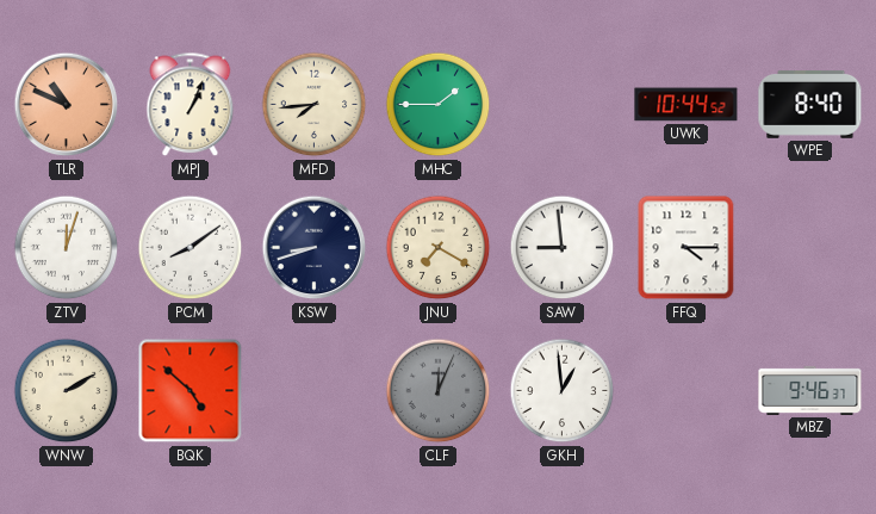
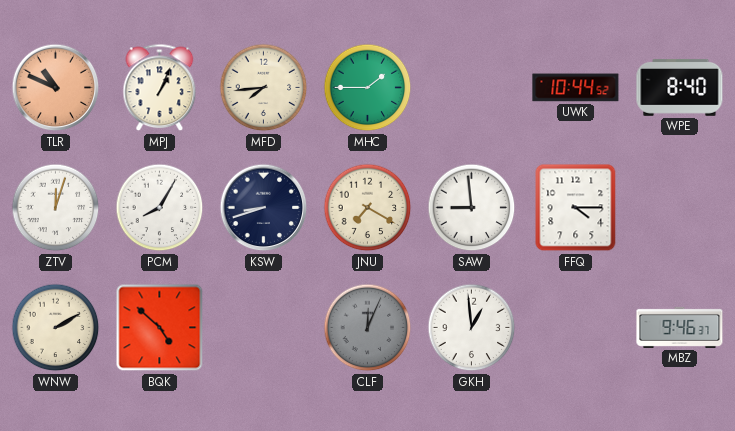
PCM: 8:09 -> 8:05 (160, 208)
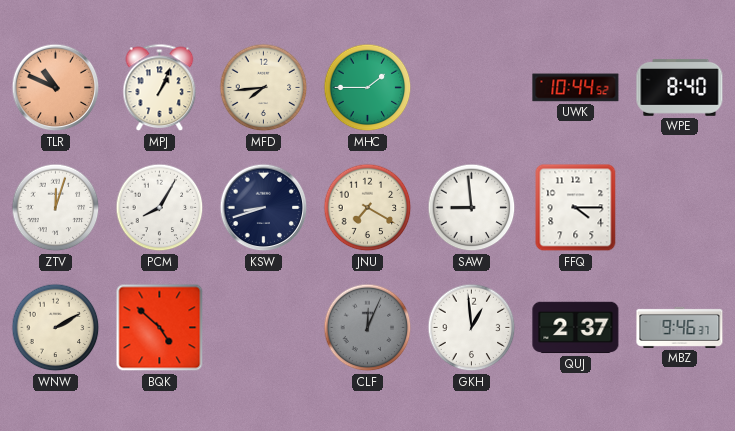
QUJ: none -> 2:37 (576, 328)
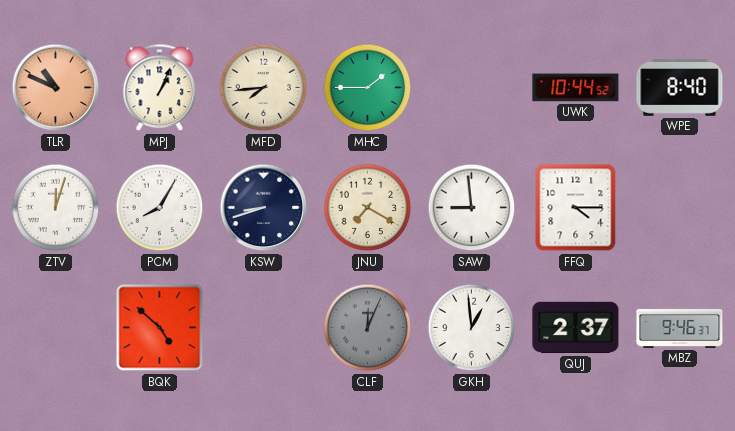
WNW: 2:10 -> none (56, 328)
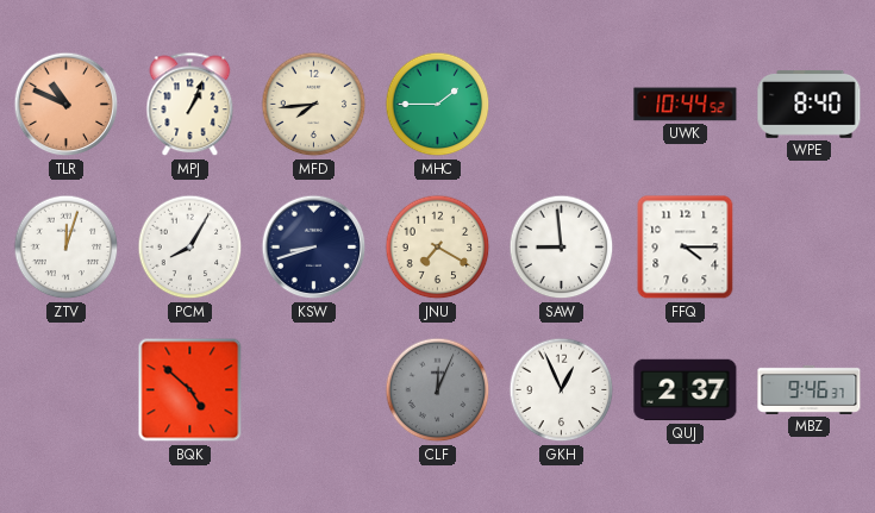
GKH: 12:59 -> 12:56 (562, 390)
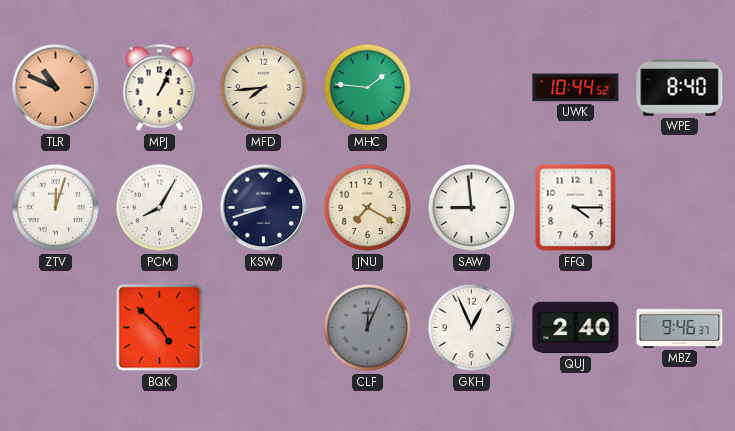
MHC: 1:45 -> 1:46 (368, 88)
QUJ: 2:37 -> 2:40 (576, 328)
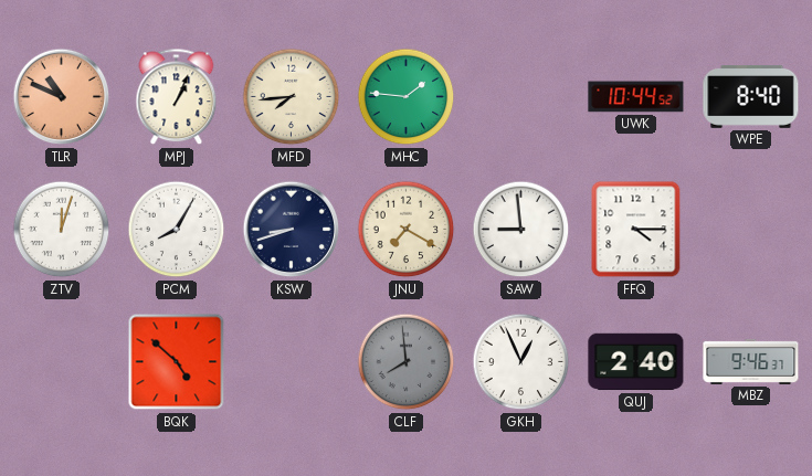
CLF: 12:04 -> 7:59 (407, 362)
